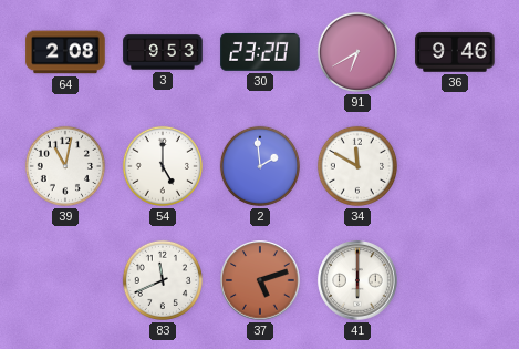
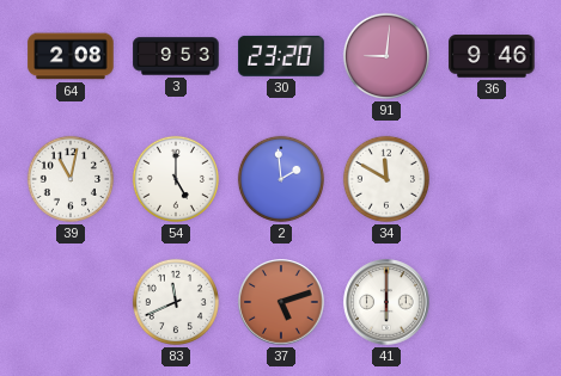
91: 6:40 -> 9:01 (386, 56)
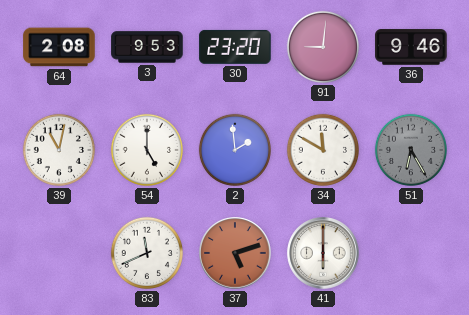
51: none -> 6:25 (411, 150)
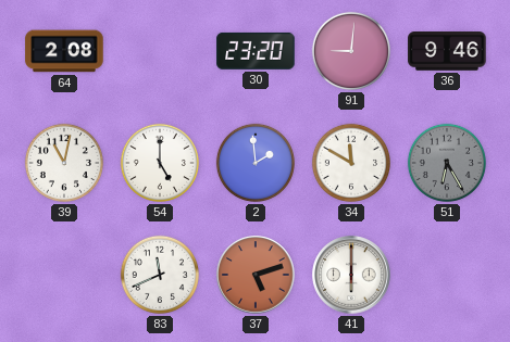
3: 9:53 -> none (147, 47)
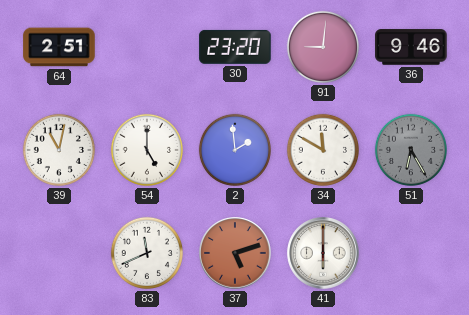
64: 2:08 -> 2:51 (59, 47)
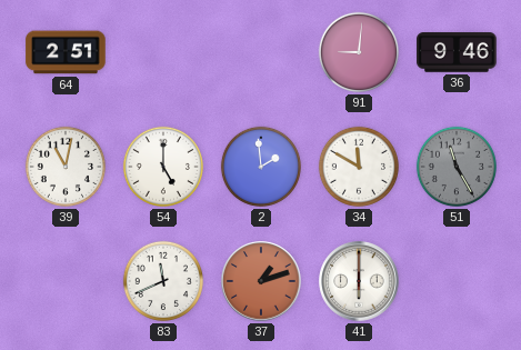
30: 23:20 -> none (235, 47)
51: 6:25 -> 11:25 (457, 167)
37: 5:12 -> 1:12 (261, 281)
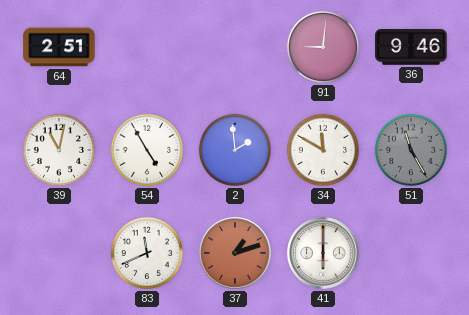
54: 5:00 -> 4:55 (147, 150)
